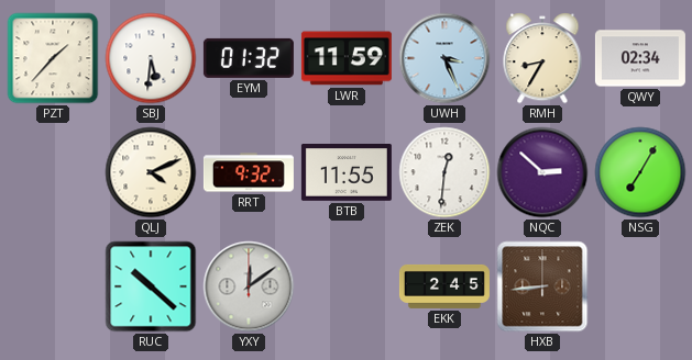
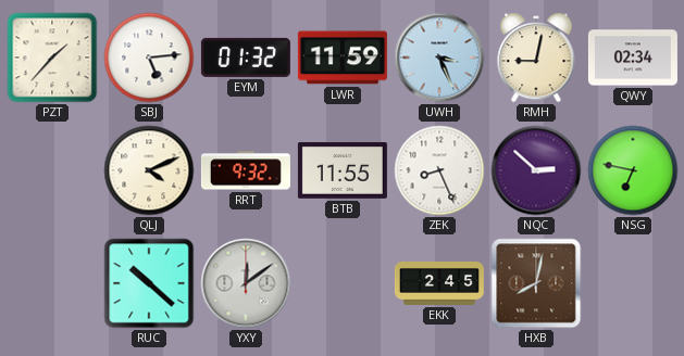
SBJ: 5:31 -> 5:14 (149, 58)
RMH: 8:35 -> 9:02 (536, 58)
ZEK: 12:31 -> 8:26 (439, 170)
NSG: 7:05 -> 6:47 (633, 170)
HXB: 8:44 -> 8:02 (536, 283)
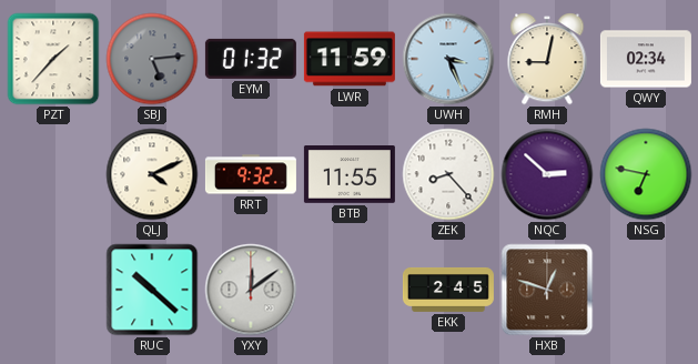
SBJ dial: white -> grey (152, 59)
ZEK: 8:26 -> 8:23 (448, 174)
HXB: 8:02 -> 12:48 (547, 290)
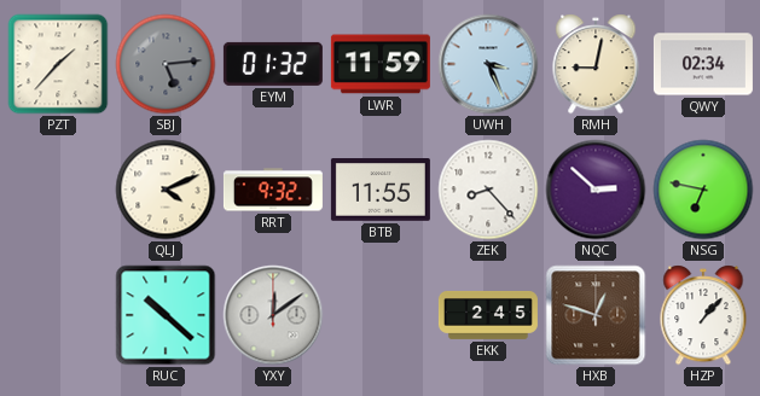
HZP: none -> 1:07 (703, 315)
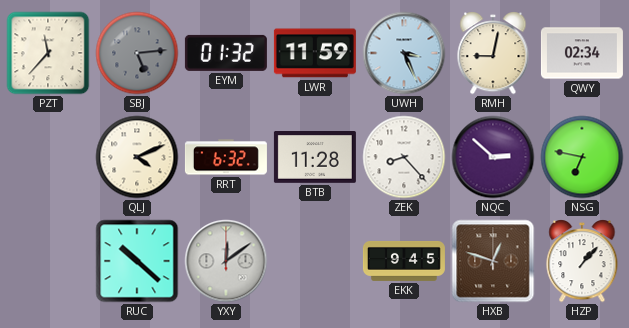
PZT: 1:37 -> 11:37 (48, 53)
RRT: 9:32 -> 6:32 (226, 157)
BTB: 11:55 -> 11:28 (315, 158)
EKK: 2:45 -> 9:45 (404, 261)
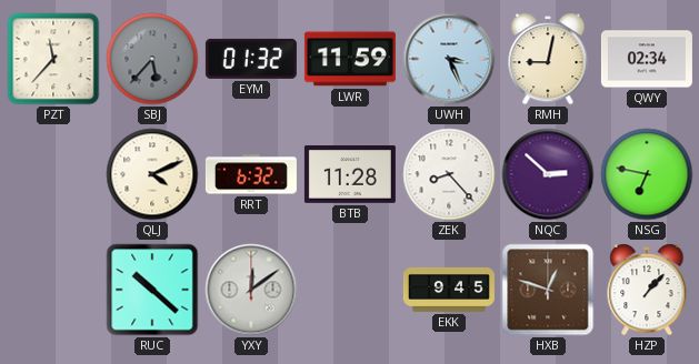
SBJ: 5:14 -> 5:37 (152, 59)
